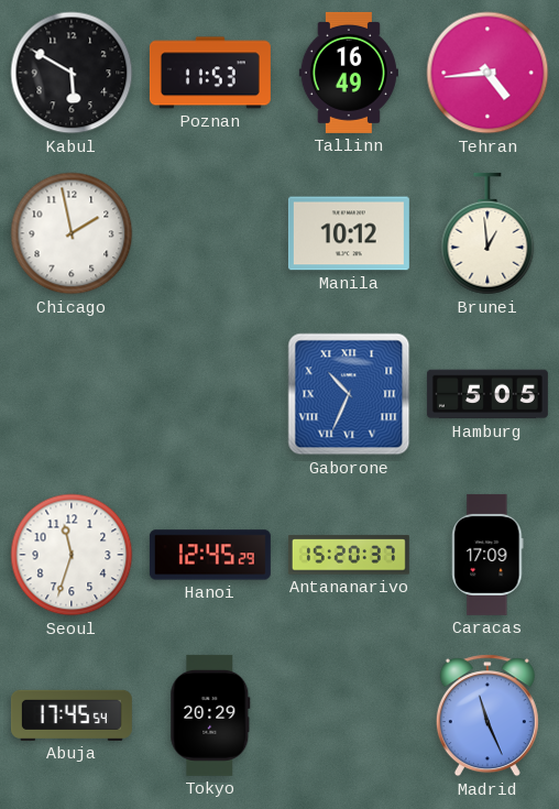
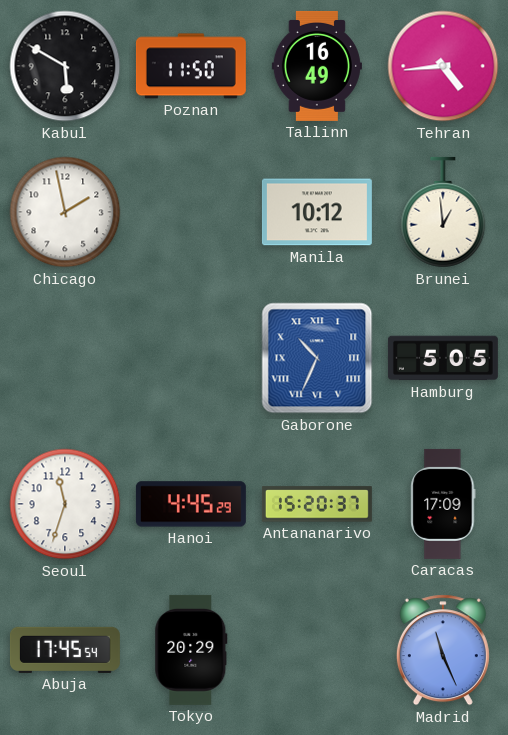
Poznan: 11:53 -> 11:50 (191, 66)
Hanoi: 12:45 -> 4:45 (191, 504)
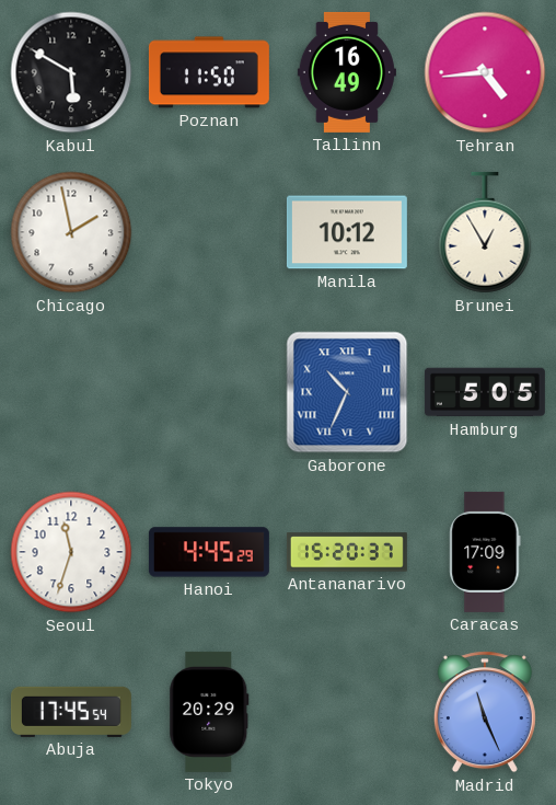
Brunei: 12:59 -> 12:55 (485, 232)
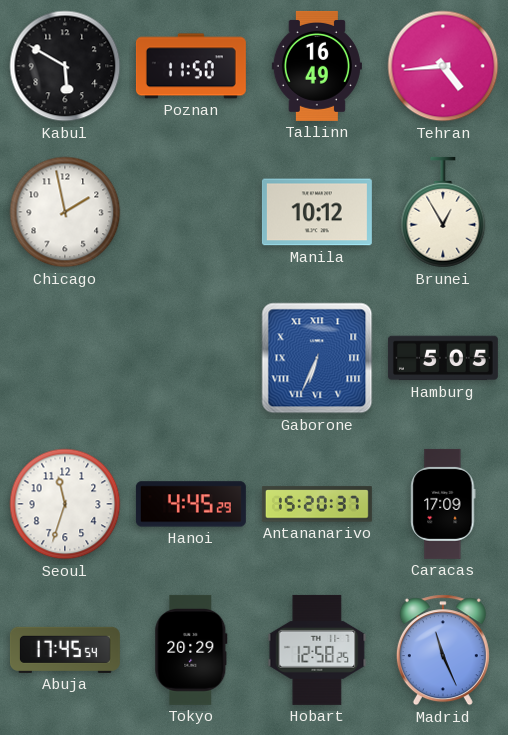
Gaborone: 10:34 -> 6:34 (317, 358)
Hobart: none -> 12:58 (317, 650)
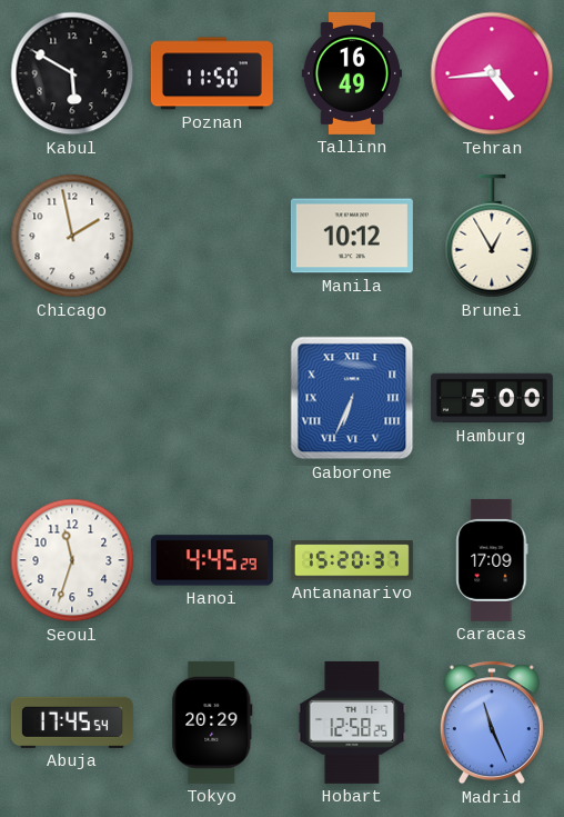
Hamburg: 5:05 -> 5:00 (492, 398)
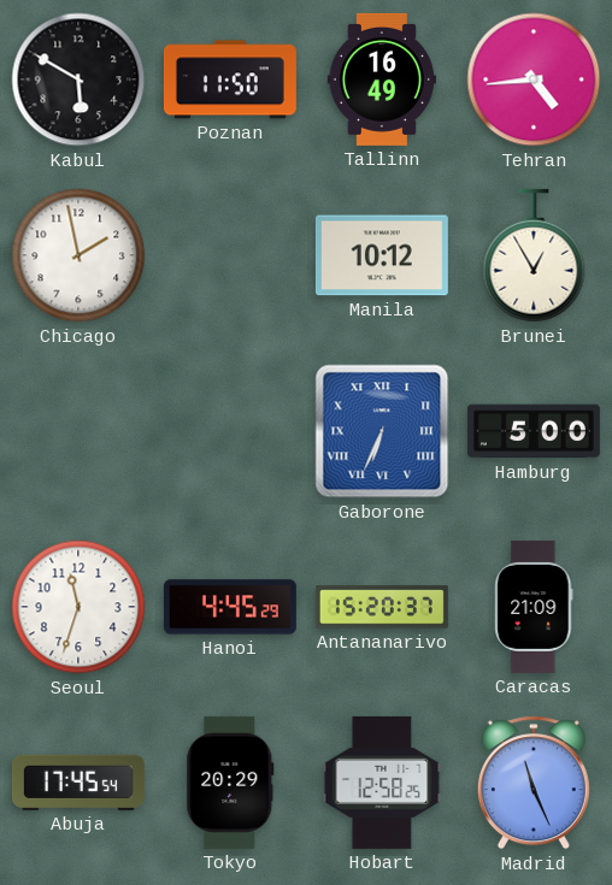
Caracas: 17:09 -> 21:09 (534, 607)
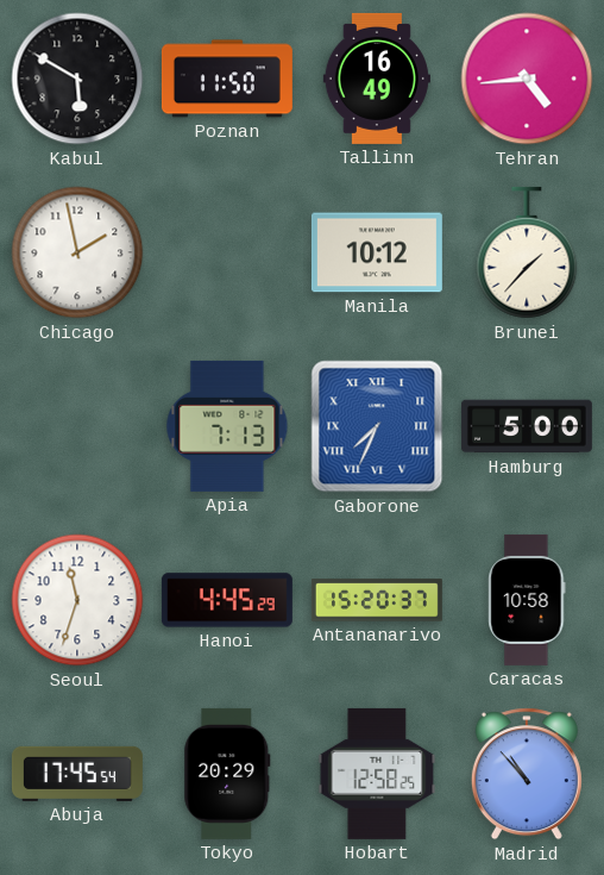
Brunei: 12:55 -> 1:37 (527, 252)
Apia: none -> 7:13 (227, 426)
Gaborone: 6:34 -> 7:34 (377, 426)
Caracas: 21:09 -> 10:58 (527, 600)
Madrid: 11:26 -> 10:53 (527, 774)
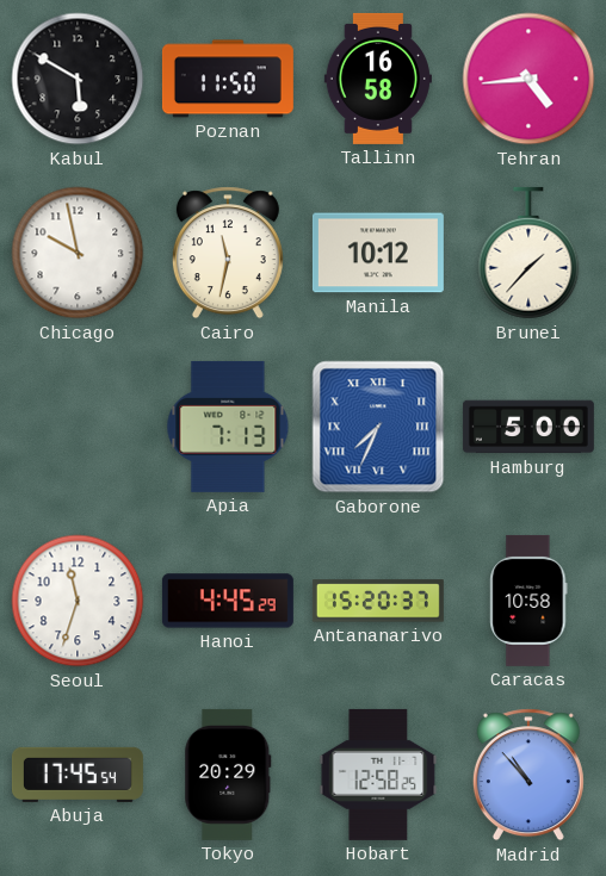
Tallinn: 16:49 -> 16:58 (378, 79)
Chicago: 1:58 -> 9:58 (78, 253)
Cairo: none -> 11:32 (228, 253)
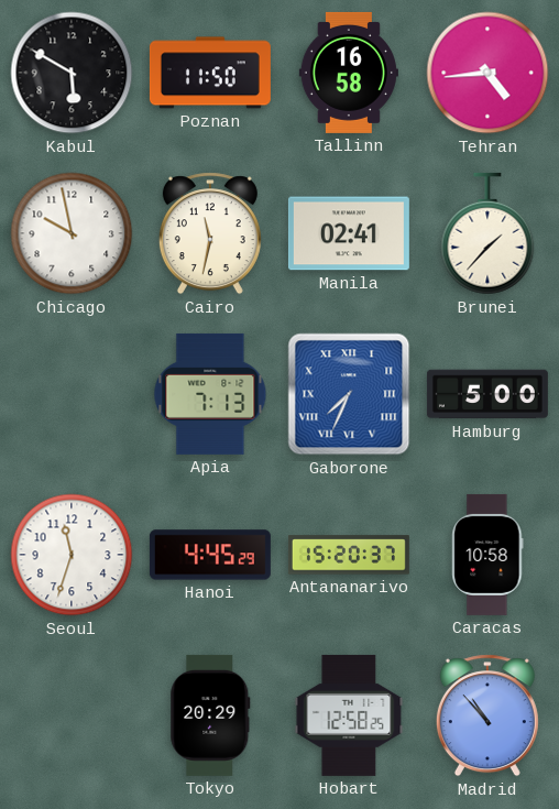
Manila: 10:12 -> 02:41 (349, 233)
Abuja: 17:45 -> none (78, 775)
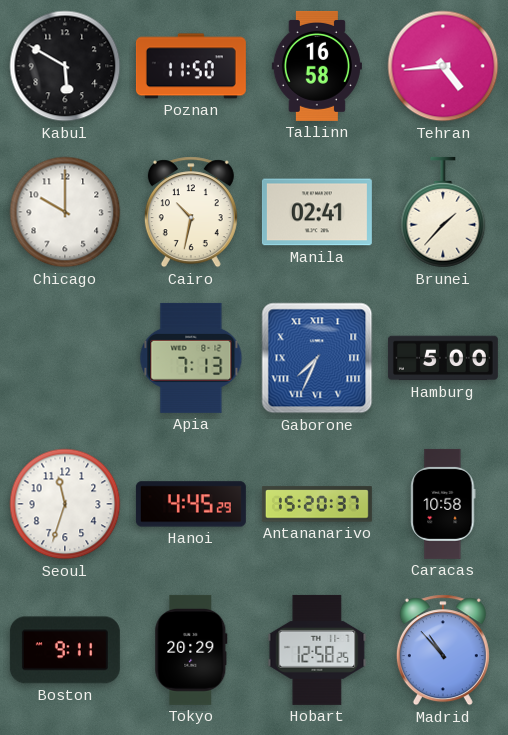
Chicago: 9:58 -> 10:00 (65, 212)
Cairo: 11:32 -> 10:32 (191, 212)
Boston: none -> 9:11 (65, 650)
